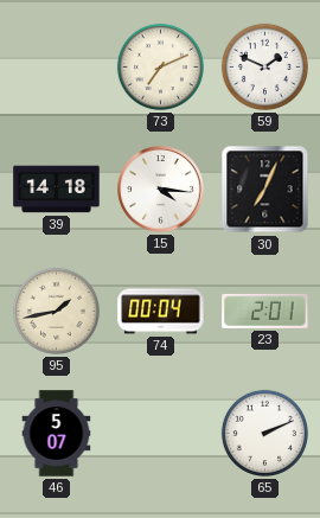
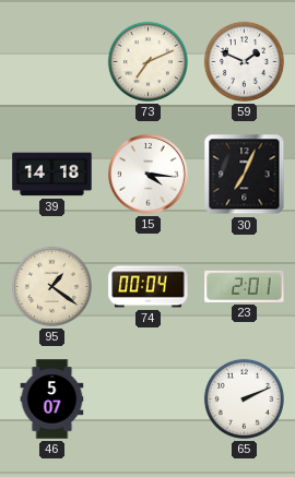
95: 1:43 -> 1:21 (51, 286)
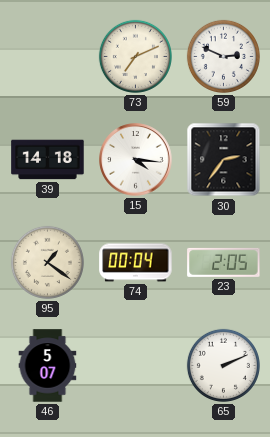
59: 1:49 -> 2:49 (223, 56)
30: 7:04 -> 2:36 (224, 160)
23: 2:01 -> 2:05 (224, 262)
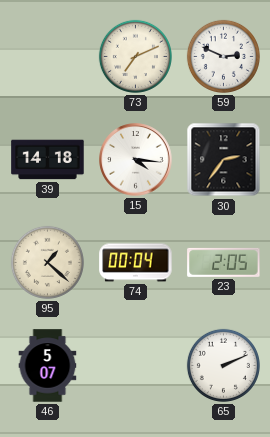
95: 1:21 -> 1:22 (47, 262)
